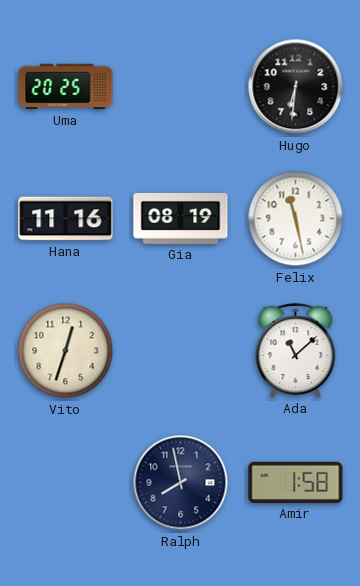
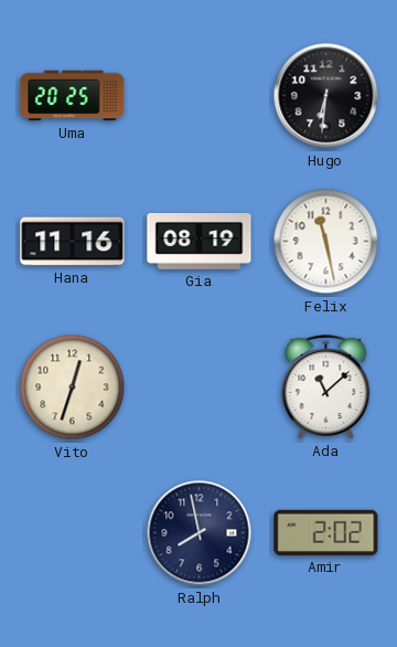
Amir: 1:58 -> 2:02 (326, 532)
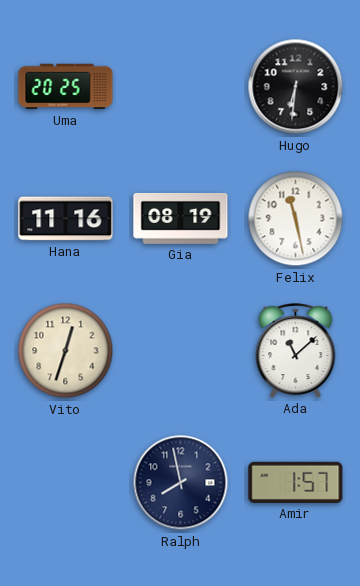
Amir: 2:02 -> 1:57 (296, 482)
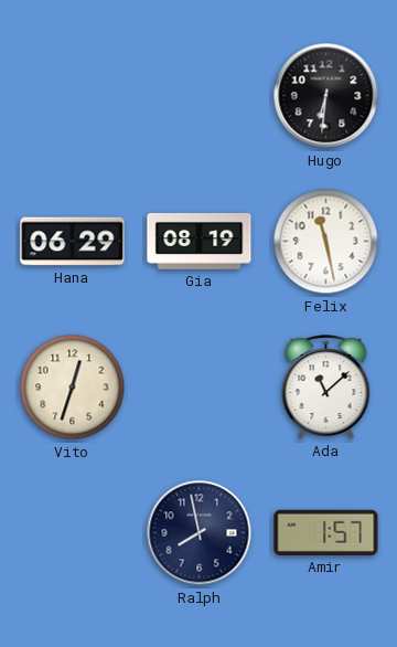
Uma: 20:25 -> none (66, 87)
Hana: 11:16 -> 06:29 (73, 242)
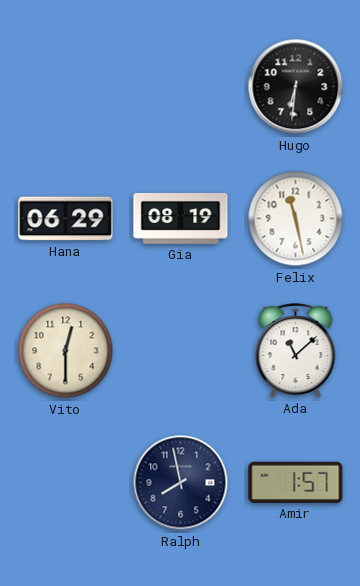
Vito: 12:33 -> 12:30 (66, 351)
